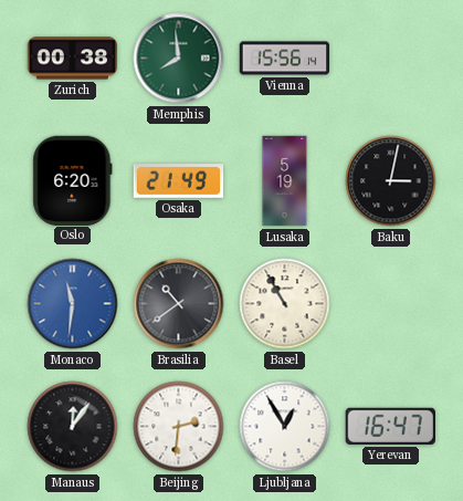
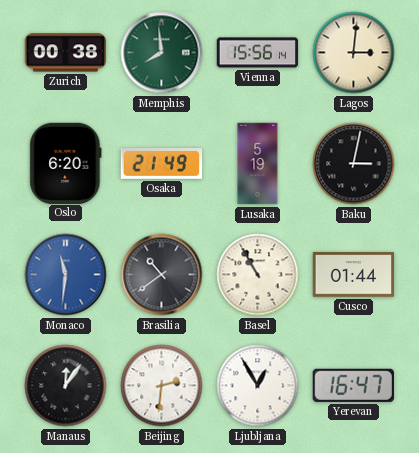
Lagos: none -> 3:01 (354, 53)
Cusco: none -> 01:44 (354, 275)
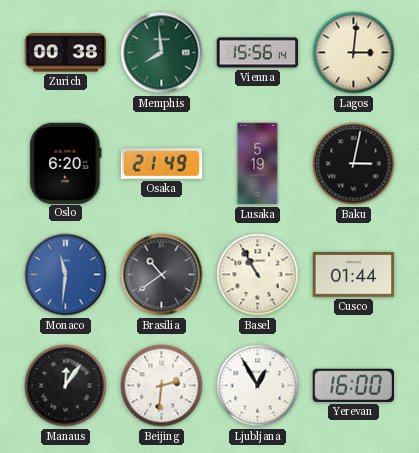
Yerevan: 16:47 -> 16:00 (353, 385)
